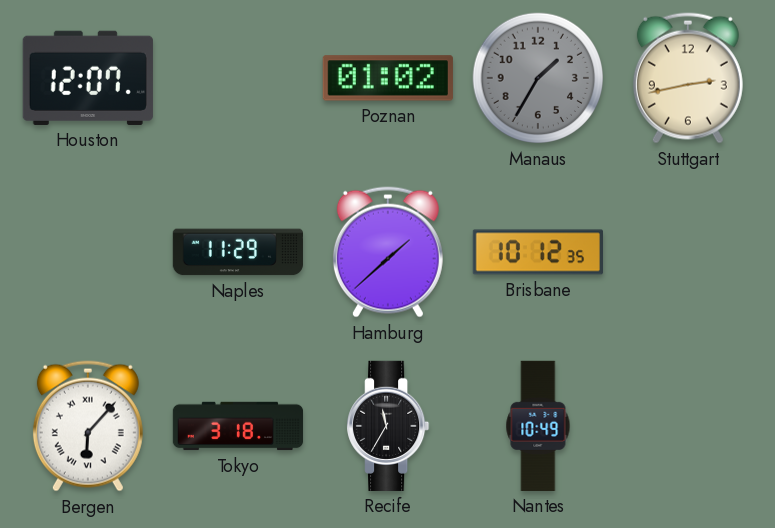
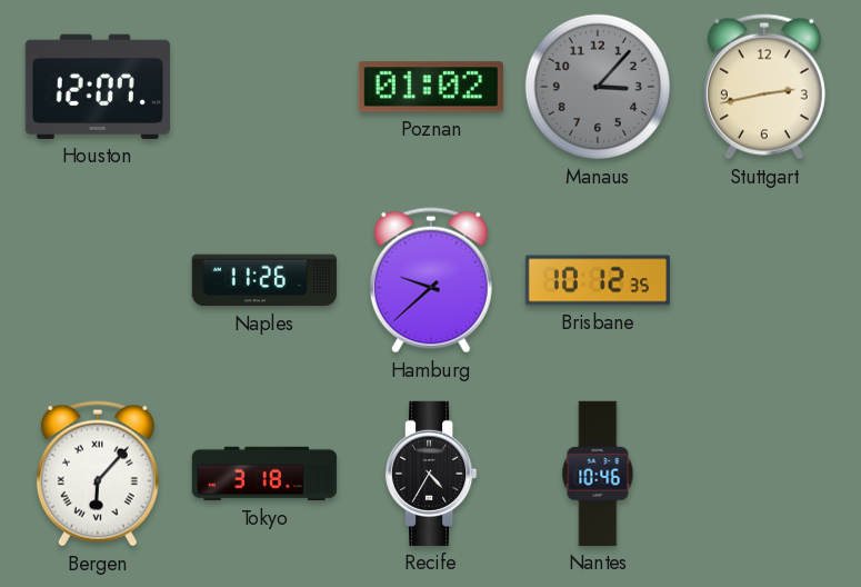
Manaus: 1:35 -> 3:07 (598, 87)
Naples: 11:29 -> 11:26 (263, 280)
Hamburg: 1:38 -> 9:38 (431, 280)
Recife: 11:35 -> 4:35 (431, 474)
Nantes: 10:49 -> 10:46 (598, 474)
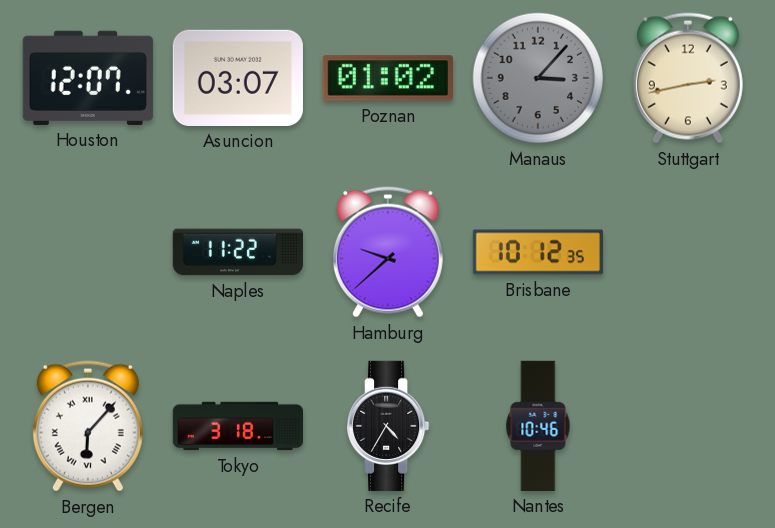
Asuncion: none -> 03:07 (238, 78)
Naples: 11:26 -> 11:22 (237, 252)
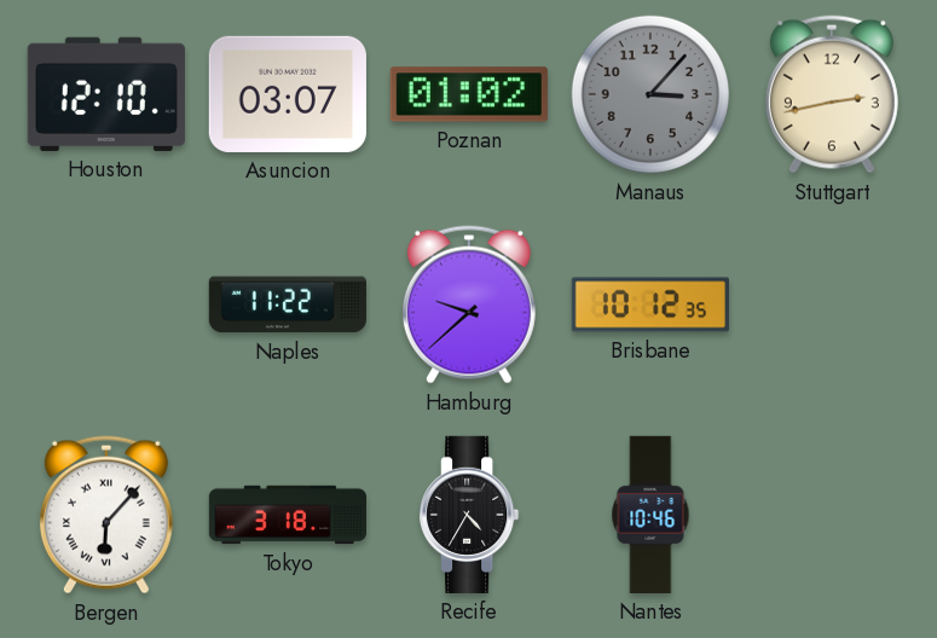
Houston: 12:07 -> 12:10 (106, 94)
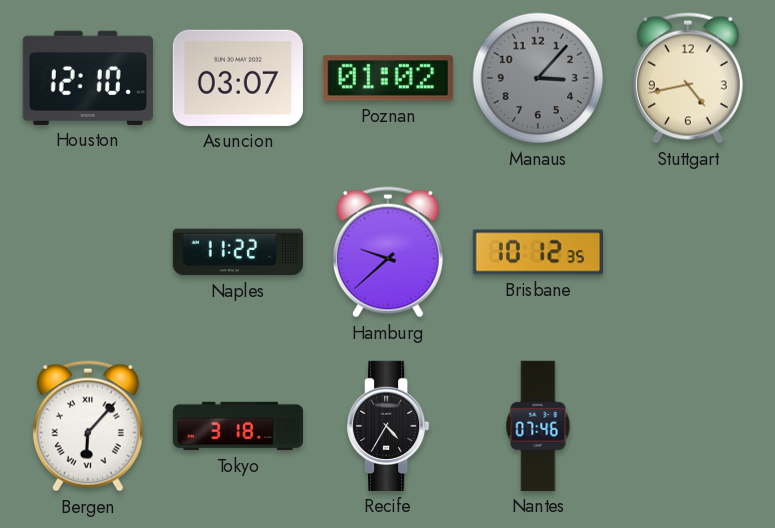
Stuttgart: 2:43 -> 4:43 (688, 78)
Nantes: 10:46 -> 07:46 (538, 426)
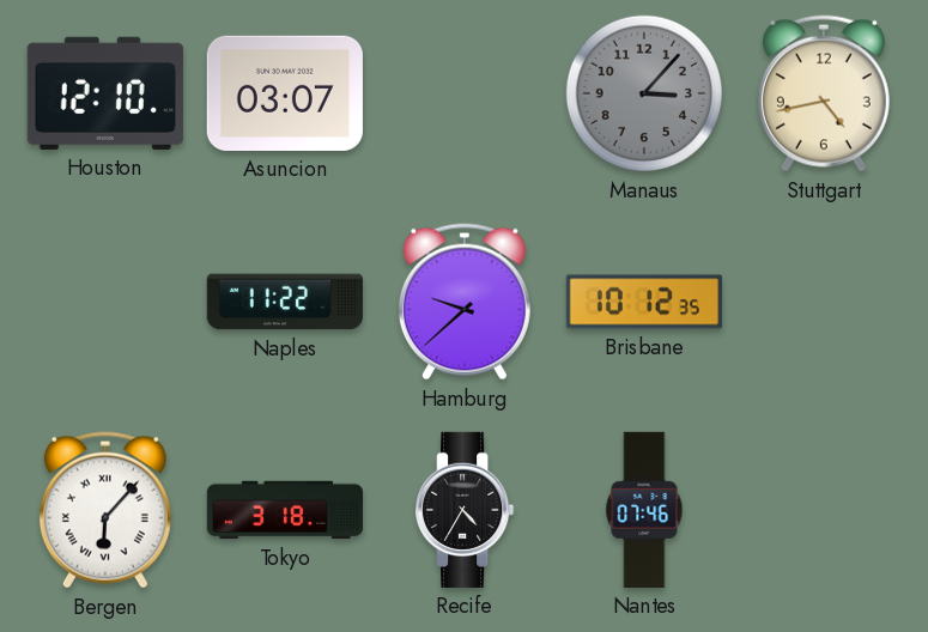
Poznan: 01:02 -> none (388, 78)
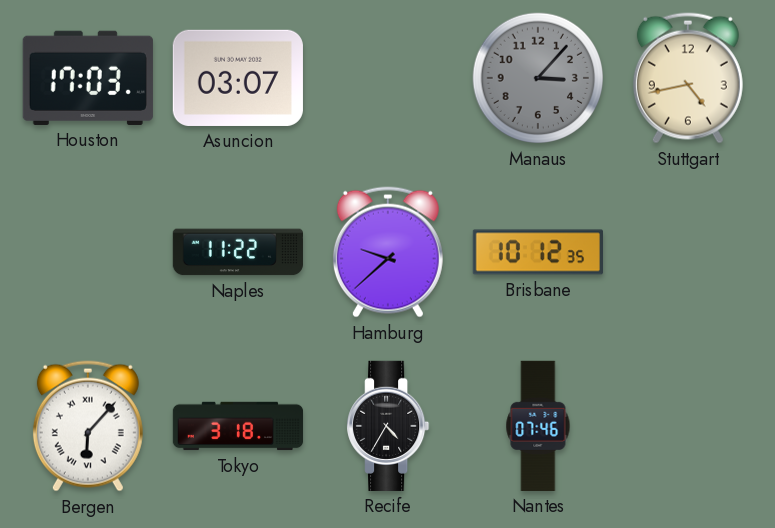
Houston: 12:10 -> 17:03 (88, 78)
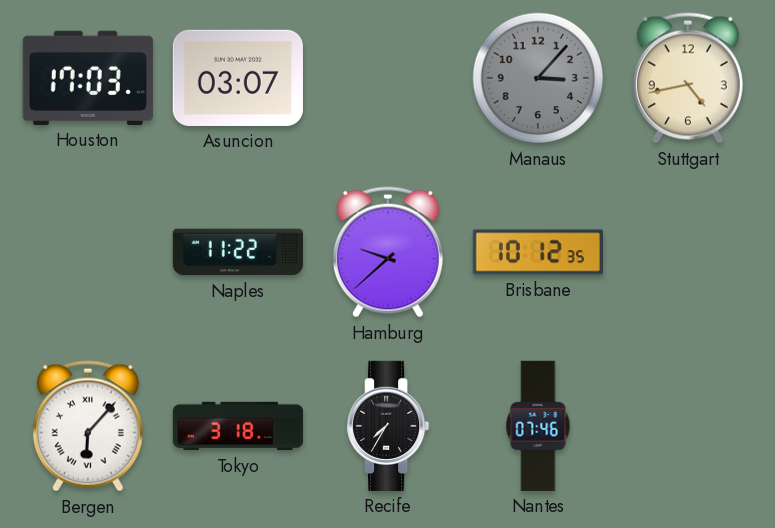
Recife: 4:35 -> 7:35 (388, 426)
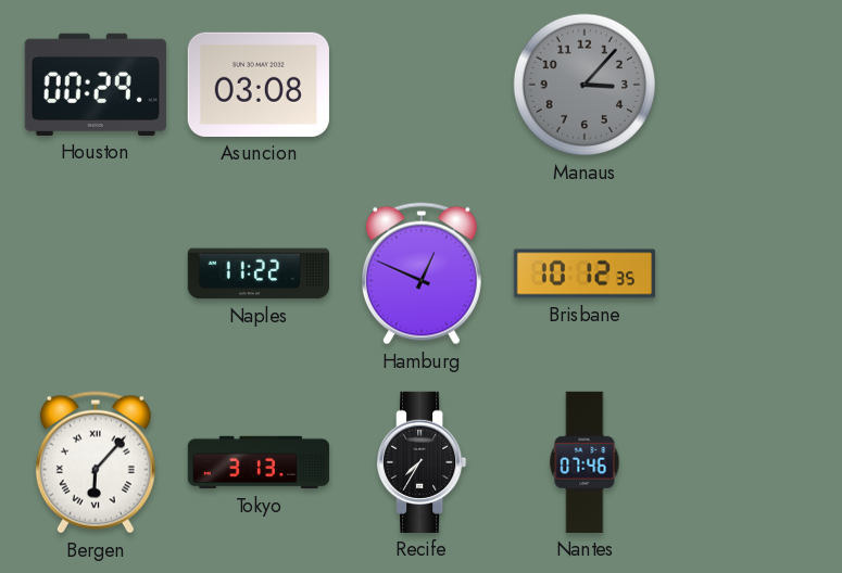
Houston: 17:03 -> 00:29 (96, 85)
Asuncion: 03:07 -> 03:08 (259, 85)
Stuttgart: 4:43 -> none (688, 78)
Hamburg: 9:38 -> 12:49 (422, 273)
Tokyo: 3:18 -> 3:13 (259, 462)
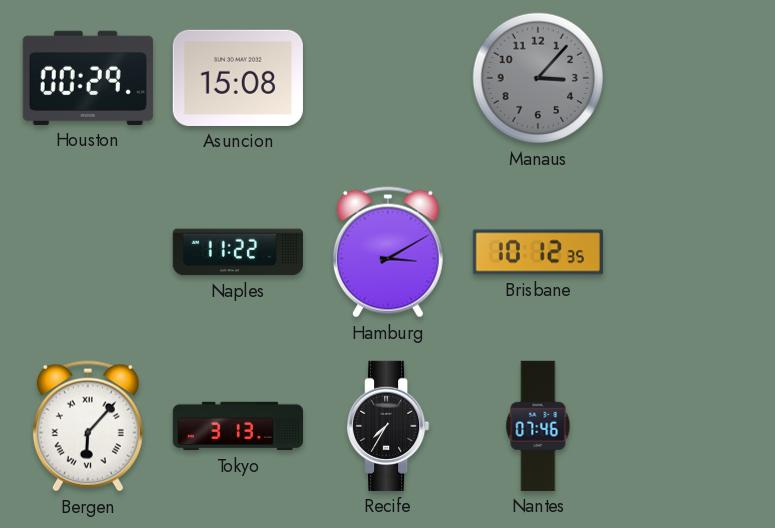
Asuncion: 03:08 -> 15:08 (238, 78)
Hamburg: 12:49 -> 3:10 (388, 252)
